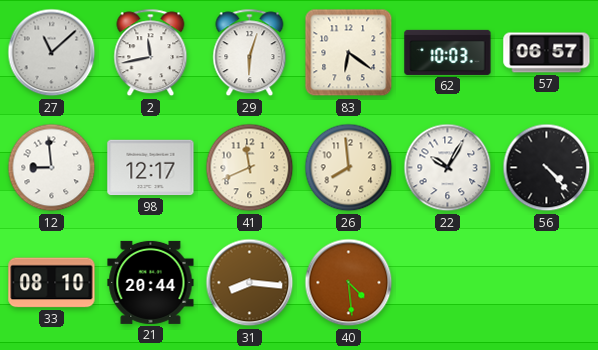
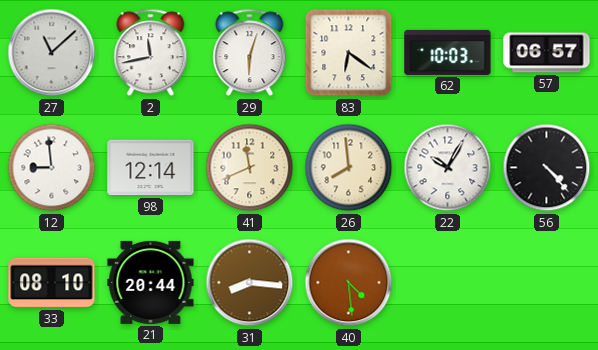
98: 12:17 -> 12:14 (151, 168)
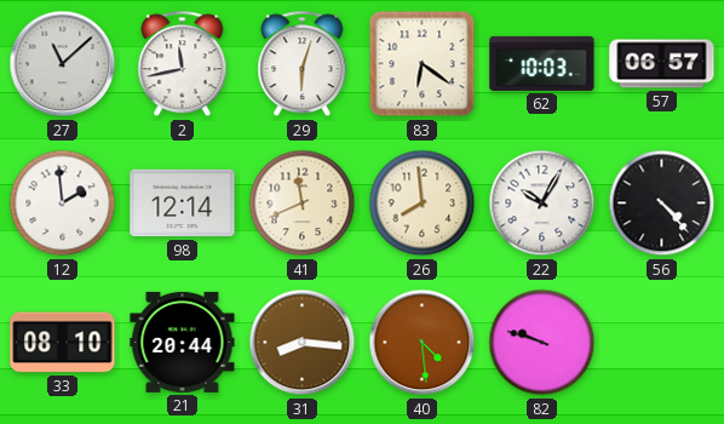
12: 8:59 -> 1:59 (63, 204)
82: none -> 9:48 (542, 343)
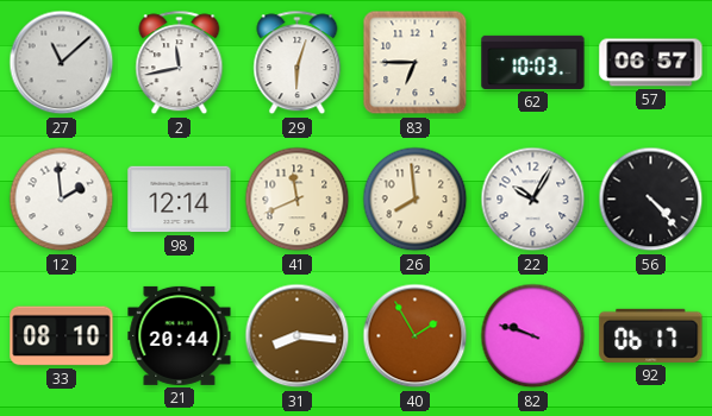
83: 6:21 -> 6:45 (416, 63)
40: 4:29 -> 1:55 (416, 336)
92: none -> 06:17 (651, 335)
